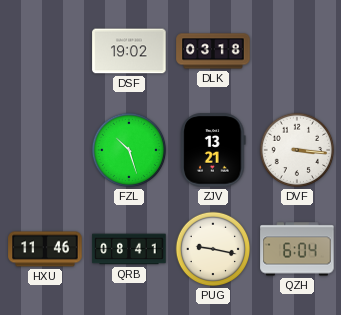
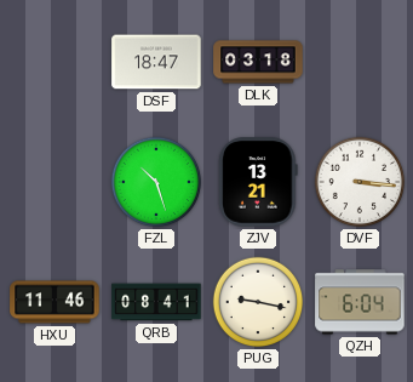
DSF: 19:02 -> 18:47 (156, 62)
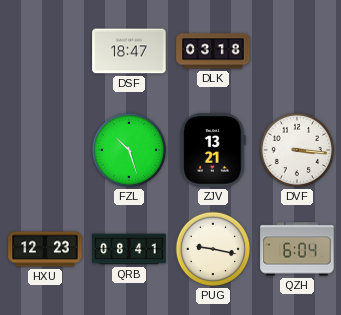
HXU: 11:46 -> 12:23 (45, 249)
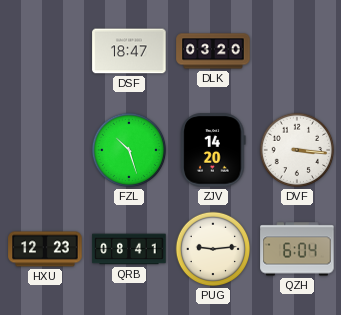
DLK: 03:18 -> 03:20 (213, 51)
ZJV: 13:21 -> 14:20 (213, 150)
PUG: 9:17 -> 9:14 (213, 249)
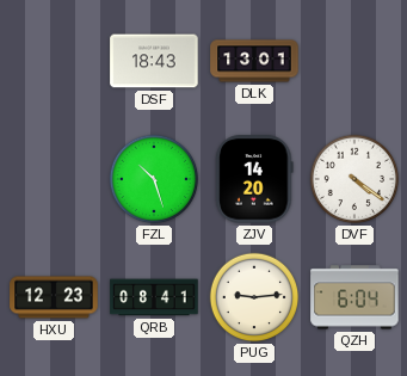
DSF: 18:47 -> 18:43 (154, 61)
DLK: 03:20 -> 13:01 (254, 61)
DVF: 3:16 -> 4:21 (354, 179)
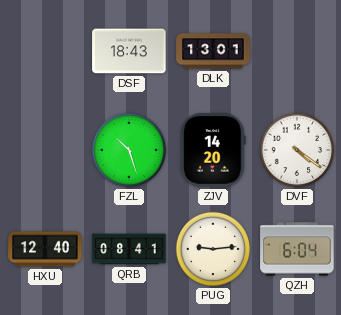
HXU: 12:23 -> 12:40 (45, 249)
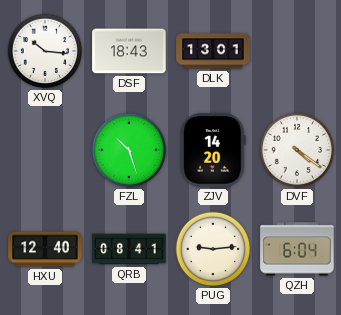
XVQ: none -> 10:16 (45, 51)
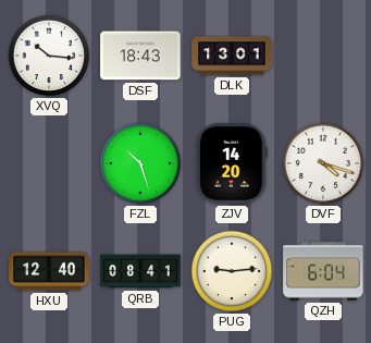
DVF: 4:21 -> 4:18 (323, 163)
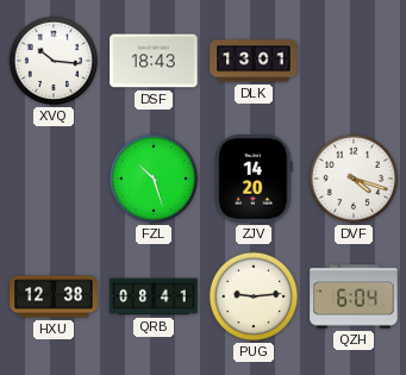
HXU: 12:40 -> 12:38 (54, 296)
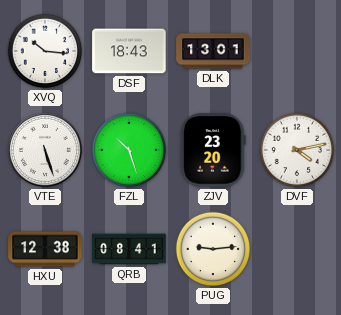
VTE: none -> 5:27 (46, 150)
ZJV: 14:20 -> 23:20 (213, 150)
DVF: 4:18 -> 4:13 (297, 150)
QZH: 6:04 -> none (354, 296)
